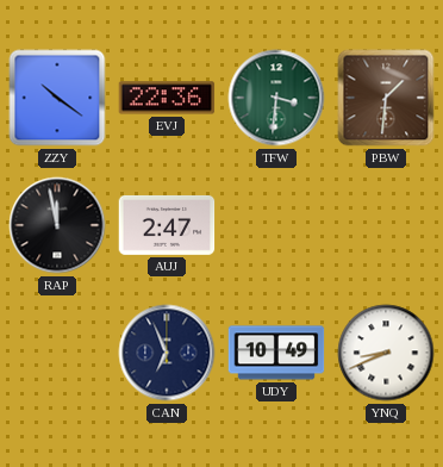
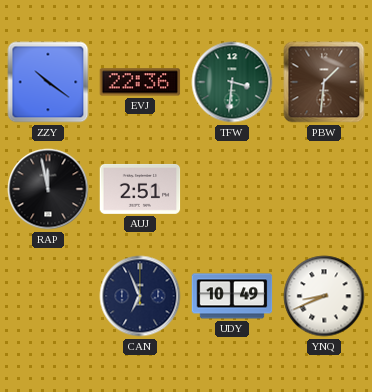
AUJ: 2:47 -> 2:51 (140, 189)
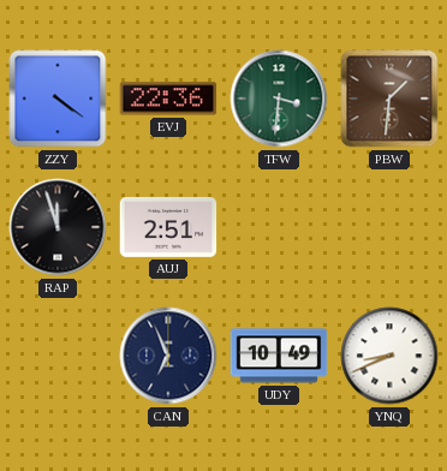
ZZY: 10:21 -> 4:21 (58, 99)
RAP: 11:58 -> 11:57 (58, 227)
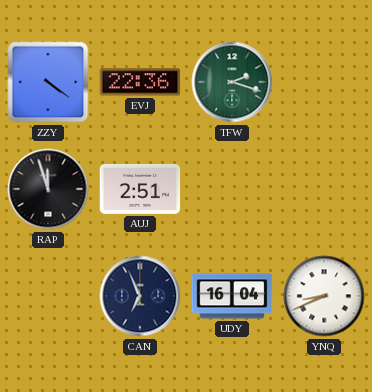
TFW: 3:31 -> 2:18 (232, 82)
PBW: 1:31 -> none (389, 99)
UDY: 10:49 -> 16:04 (232, 296)
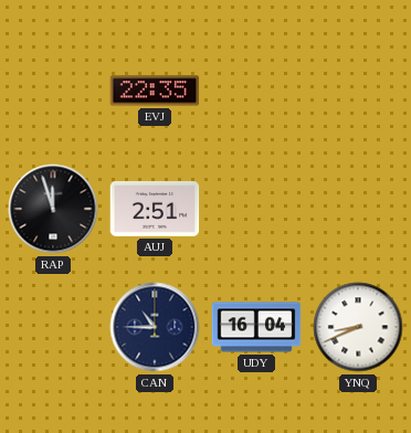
ZZY: 4:21 -> none (48, 82)
EVJ: 22:36 -> 22:35 (155, 91)
TFW: 2:18 -> none (232, 82)
CAN: 6:56 -> 10:45 (155, 327)
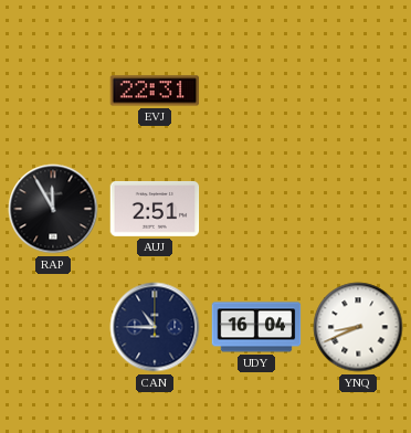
EVJ: 22:35 -> 22:31 (155, 91)
RAP: 11:57 -> 11:55 (53, 209)
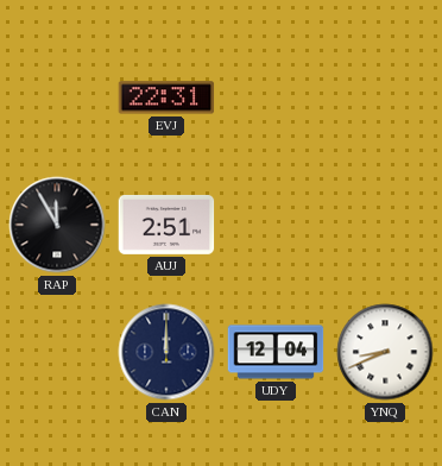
CAN: 10:45 -> 12:00 (166, 352)
UDY: 16:04 -> 12:04 (276, 352)
